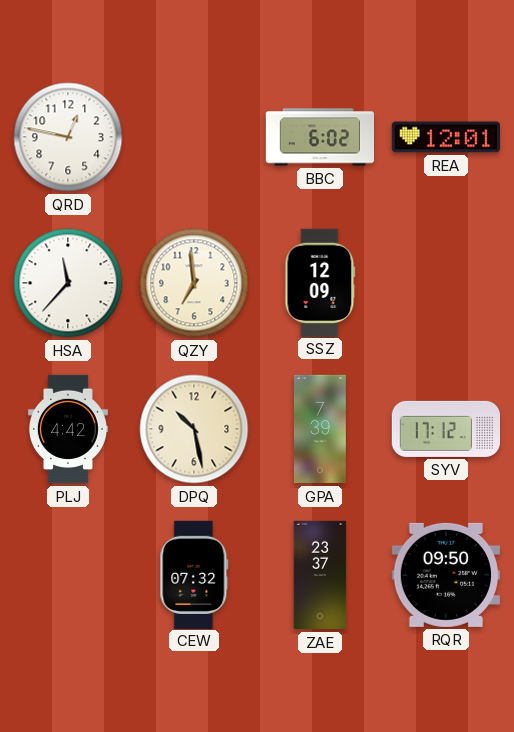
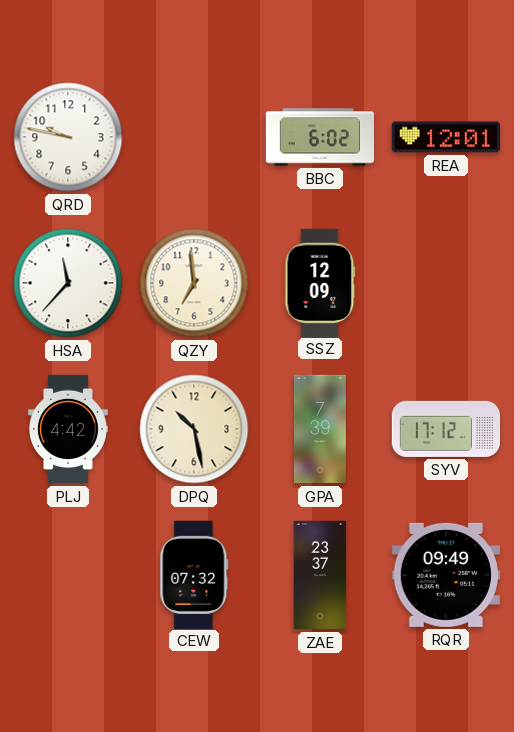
QRD: 12:47 -> 9:47 (68, 137)
RQR: 09:50 -> 09:49 (446, 575)
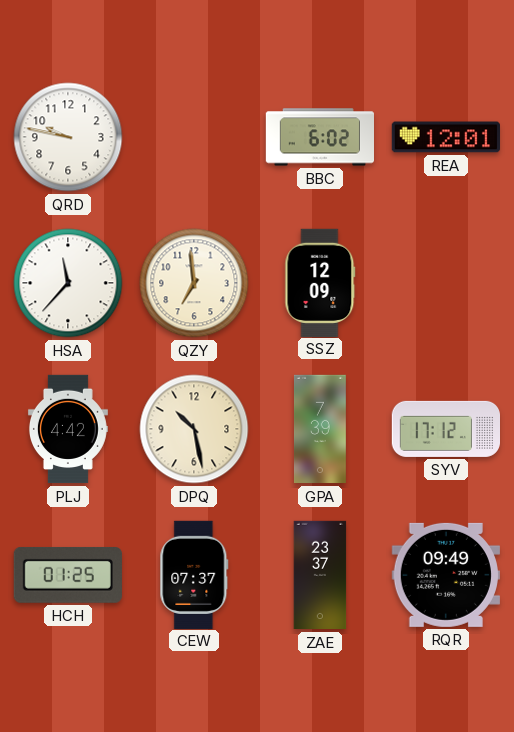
HCH: none -> 01:25 (68, 575)
CEW: 07:32 -> 07:37 (194, 574)
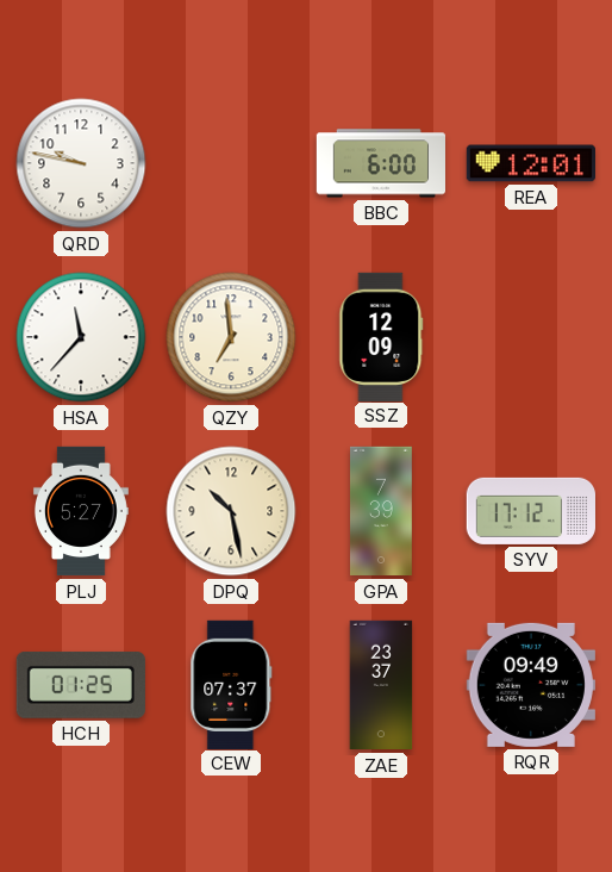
BBC: 6:02 -> 6:00 (380, 163)
PLJ: 4:42 -> 5:27 (81, 511)
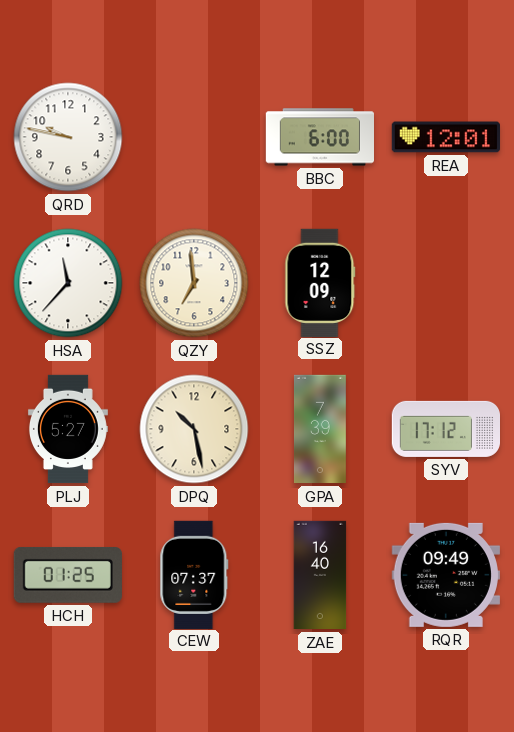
ZAE: 23:37 -> 16:40 (320, 575)
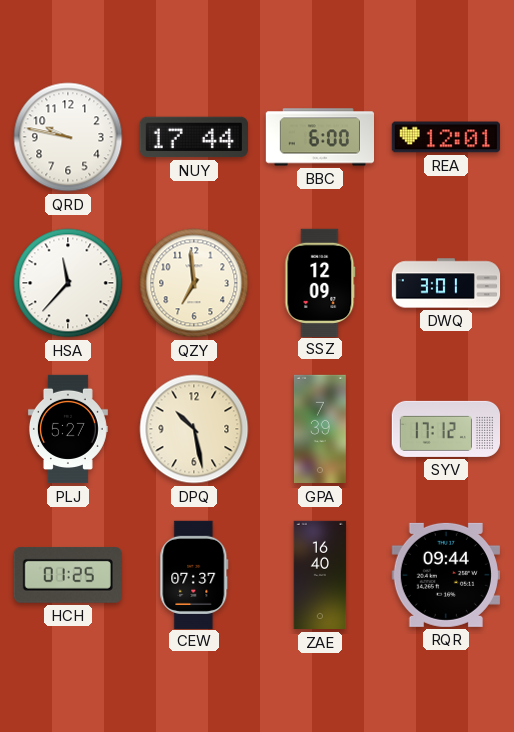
NUY: none -> 17:44 (194, 137)
DWQ: none -> 3:01 (446, 283)
RQR: 09:49 -> 09:44 (446, 575)
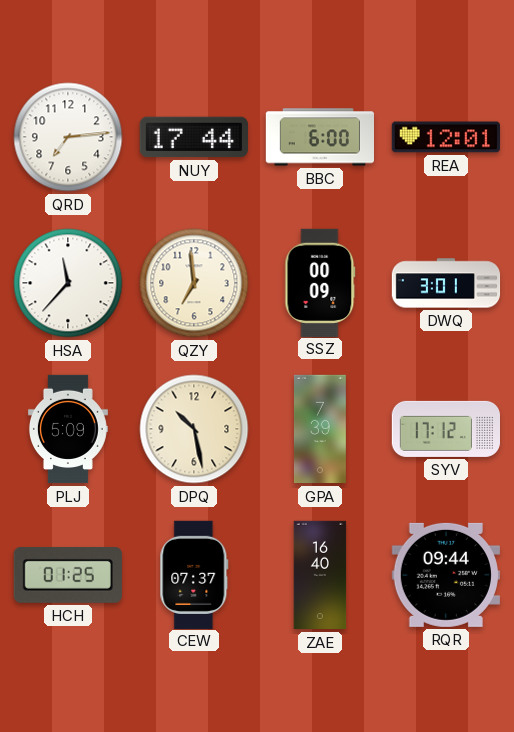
QRD: 9:47 -> 7:14 (68, 137)
SSZ: 12:09 -> 00:09 (320, 282)
PLJ: 5:27 -> 5:09 (68, 429)
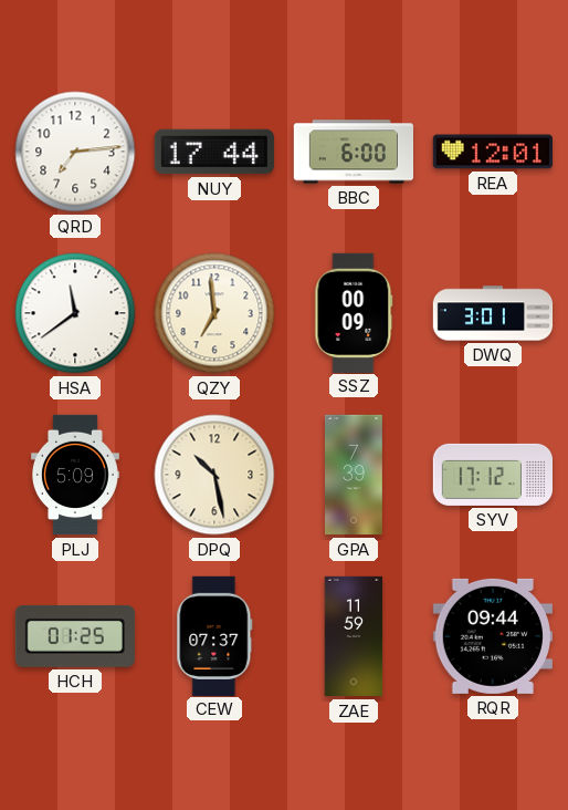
HSA: 11:37 -> 11:39 (75, 313)
ZAE: 16:40 -> 11:59 (354, 636)
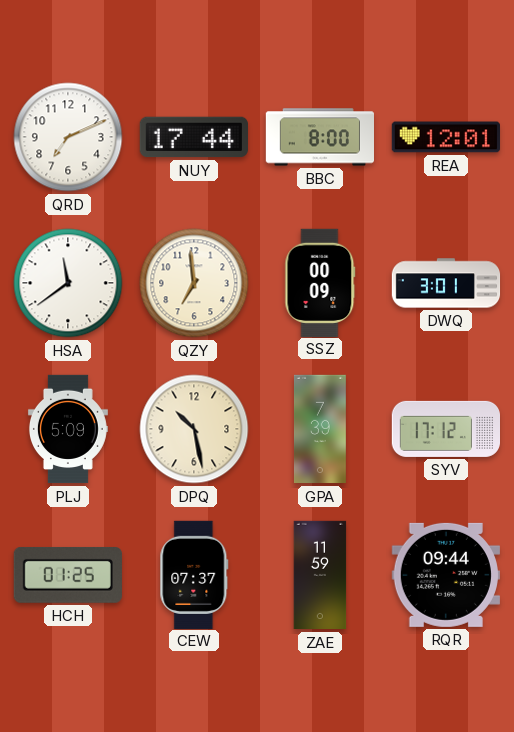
QRD: 7:14 -> 7:11 (68, 137)
BBC: 6:00 -> 8:00 (319, 137)
